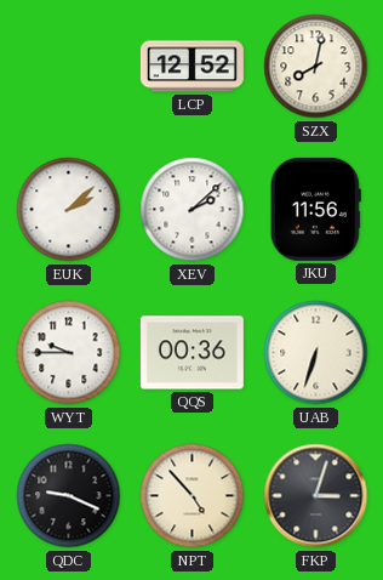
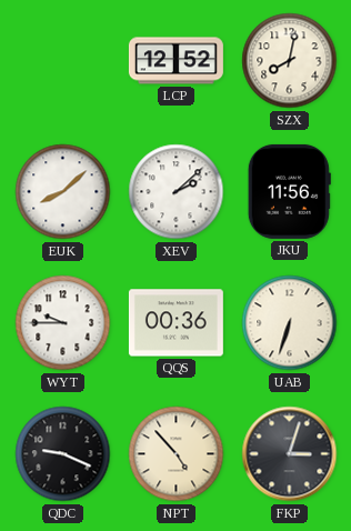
EUK: 2:08 -> 8:08 (63, 192)
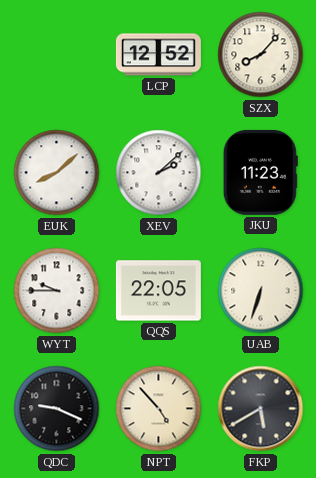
SZX: 8:02 -> 8:07 (261, 55)
JKU: 11:56 -> 11:23 (260, 172)
QQS: 00:36 -> 22:05 (158, 291)
FKP: 3:03 -> 5:40 (261, 409)
